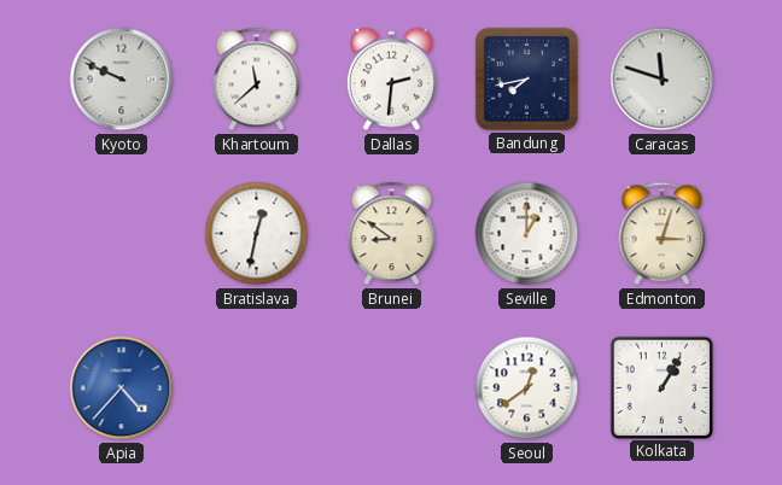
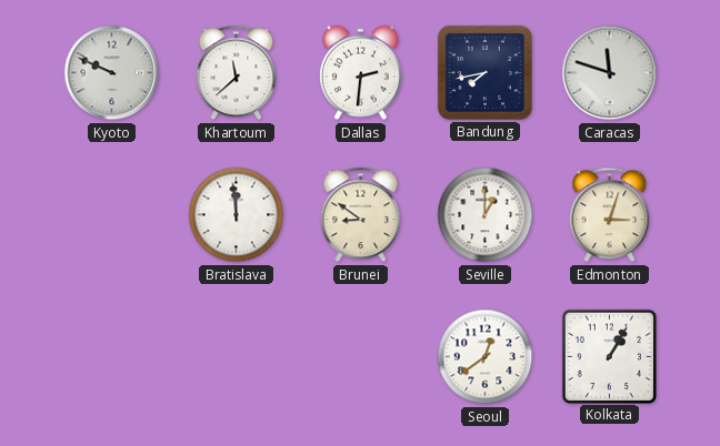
Bratislava: 12:32 -> 11:59 (237, 215)
Apia: 4:37 -> none (122, 388)
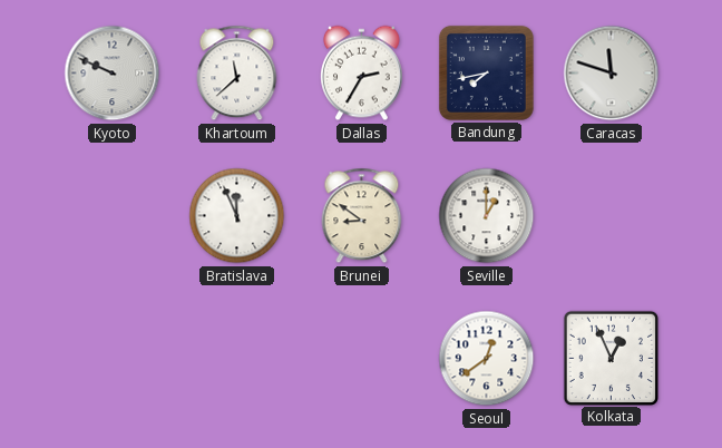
Dallas: 2:31 -> 2:35 (362, 74)
Bratislava: 11:59 -> 11:56 (237, 216)
Edmonton: 3:03 -> none (610, 215)
Kolkata: 1:05 -> 12:56 (611, 358)
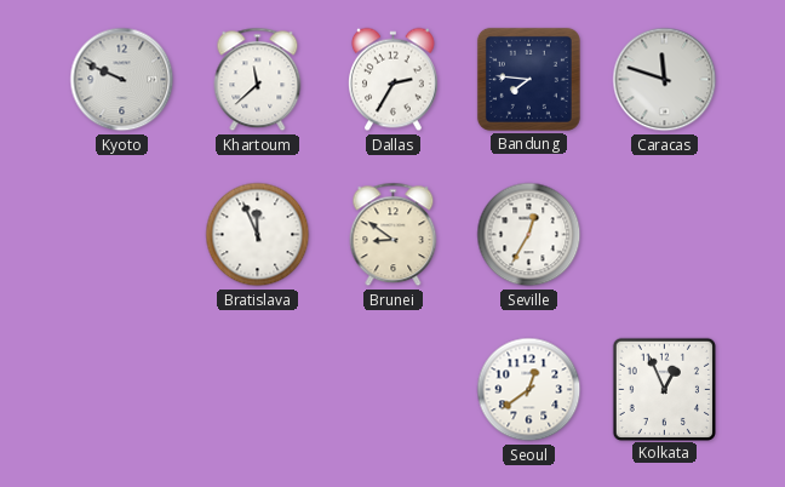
Bandung: 7:43 -> 7:46 (528, 79)
Seville: 1:00 -> 12:35 (529, 235)
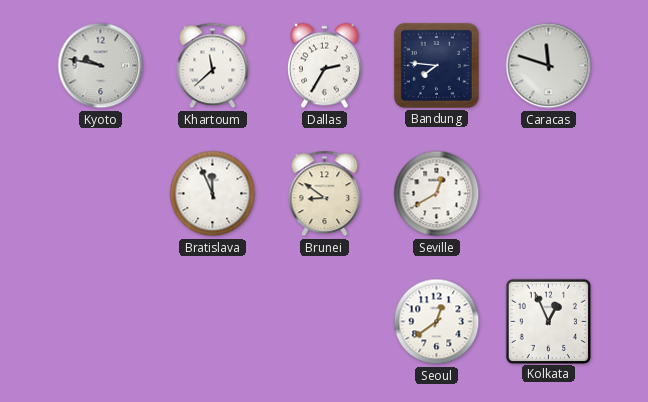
Kyoto: 9:49 -> 9:47 (101, 66)
Seville: 12:35 -> 12:40 (437, 194)
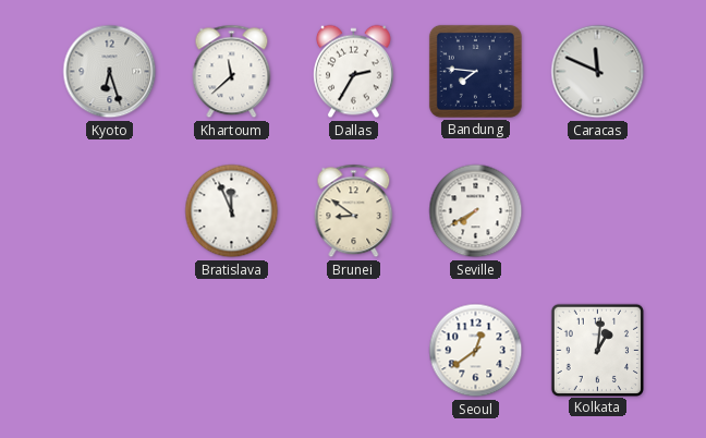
Kyoto: 9:47 -> 6:27 (110, 72)
Caracas: 11:48 -> 11:49 (598, 72)
Seville: 12:40 -> 7:40 (476, 211)
Kolkata: 12:56 -> 1:01 (597, 350)
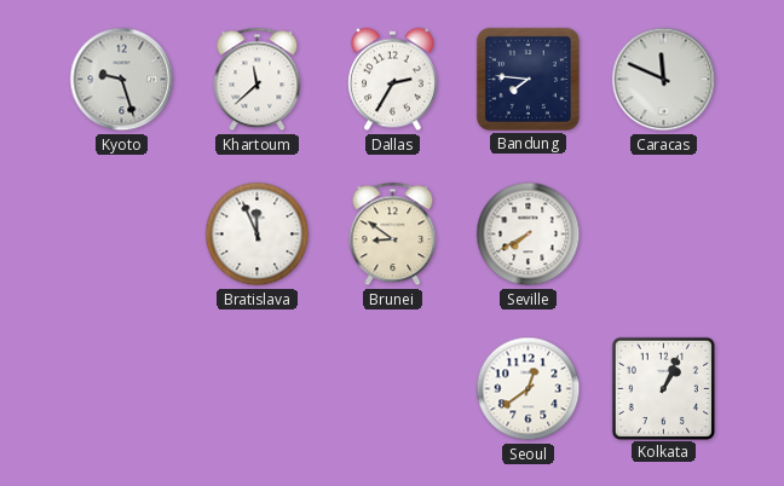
Kyoto: 6:27 -> 9:27 (122, 80)
Kolkata: 1:01 -> 1:04 (663, 388)
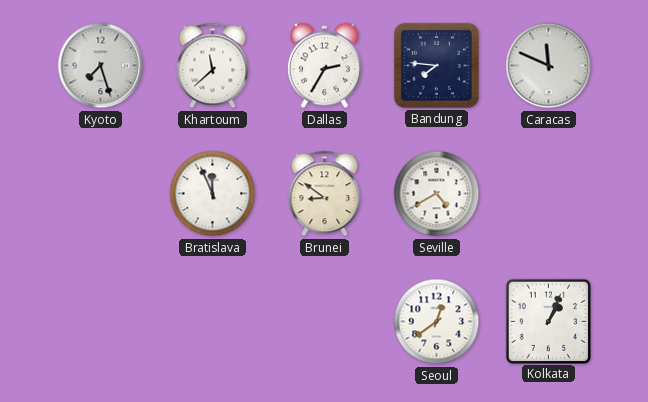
Kyoto: 9:27 -> 7:27 (101, 66)
Seville: 7:40 -> 4:40 (437, 194)
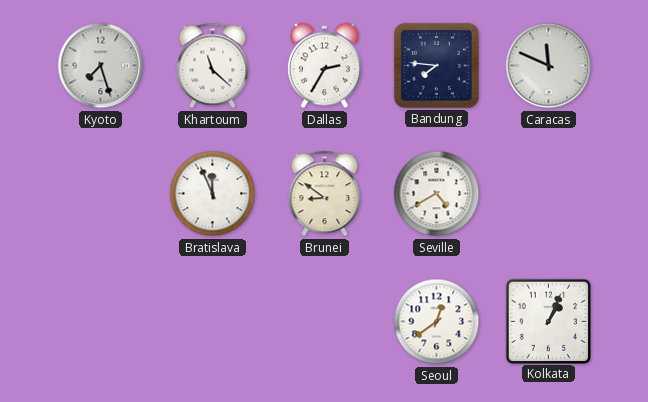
Khartoum: 11:38 -> 11:22 (213, 66)
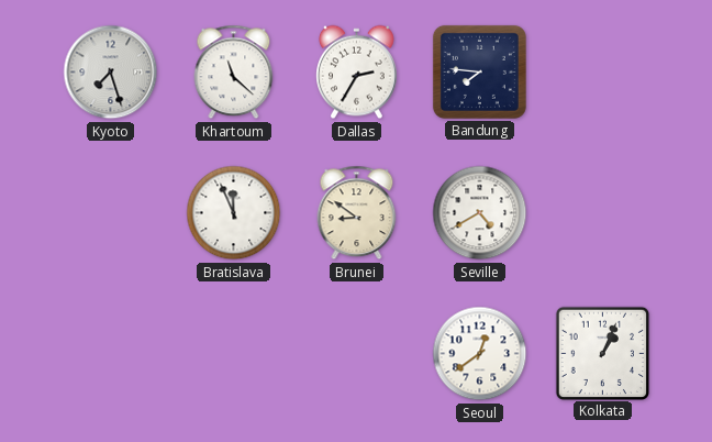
Caracas: 11:49 -> none (549, 66)
